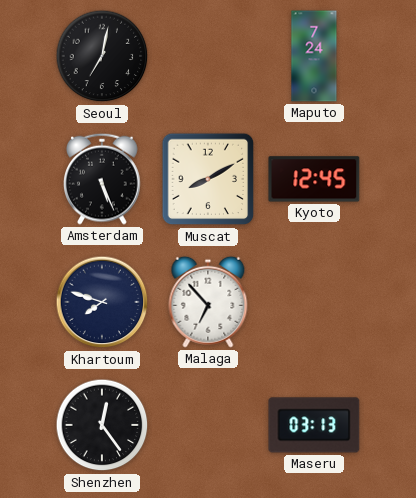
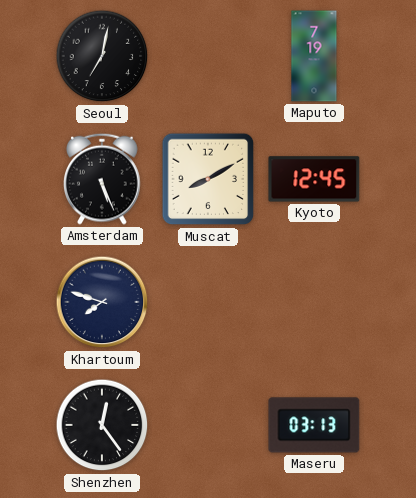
Maputo: 7:24 -> 7:19 (314, 56)
Malaga: 6:53 -> none (208, 302)
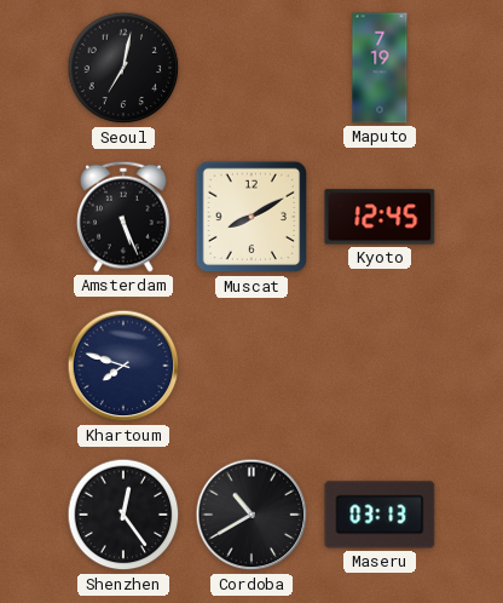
Cordoba: none -> 10:40 (251, 515)
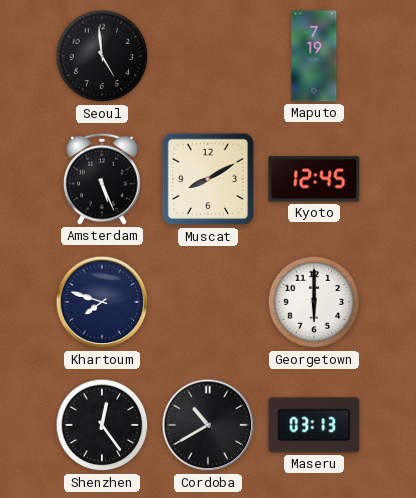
Seoul: 7:02 -> 4:59 (102, 56)
Georgetown: none -> 6:00 (314, 302)
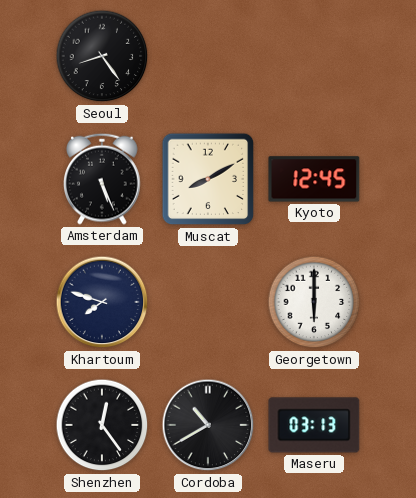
Seoul: 4:59 -> 8:24 (102, 56)
Maputo: 7:19 -> none (314, 56)
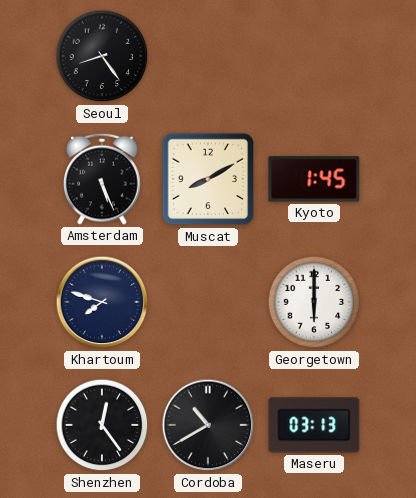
Kyoto: 12:45 -> 1:45 (314, 179)
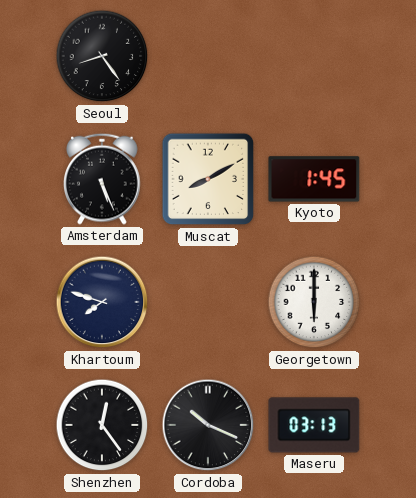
Cordoba: 10:40 -> 10:19 (208, 425)
